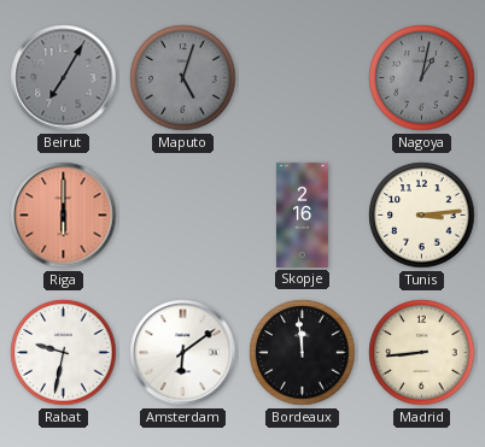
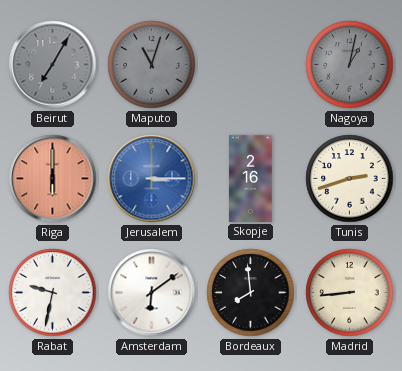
Maputo: 5:03 -> 11:03 (152, 65)
Jerusalem: none -> 3:15 (152, 179)
Tunis: 3:14 -> 2:42 (350, 179)
Bordeaux: 11:59 -> 7:59 (251, 293)
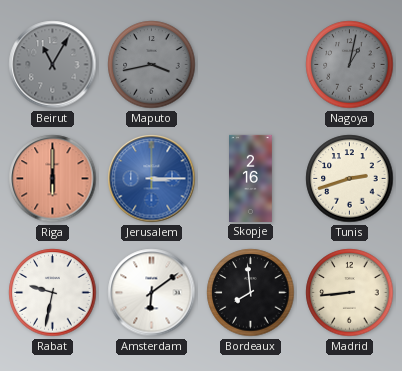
Beirut: 7:05 -> 11:05 (53, 65)
Maputo: 11:03 -> 3:43 (152, 65)
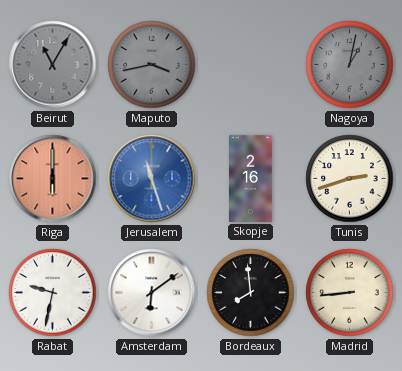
Jerusalem: 3:15 -> 11:27 (152, 179)
